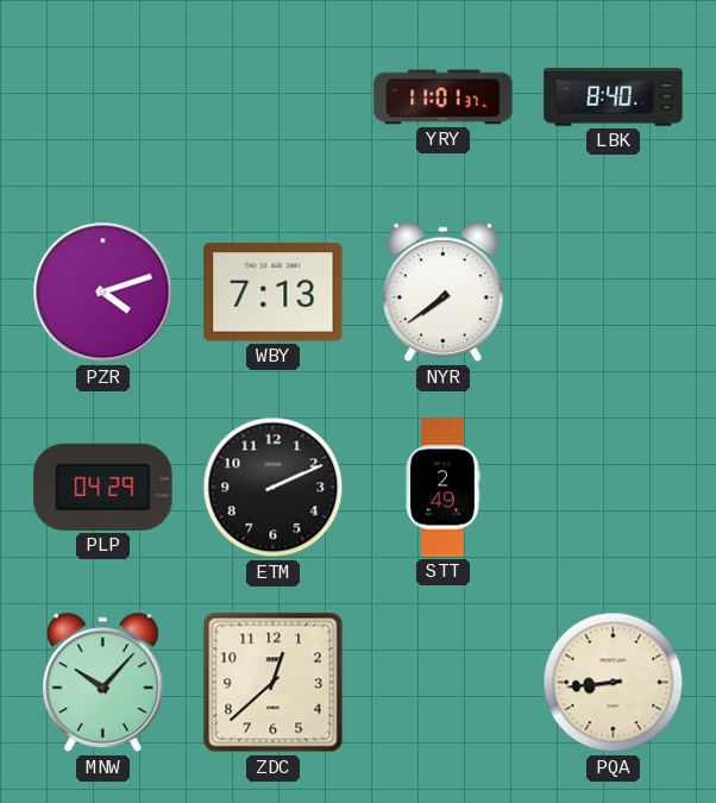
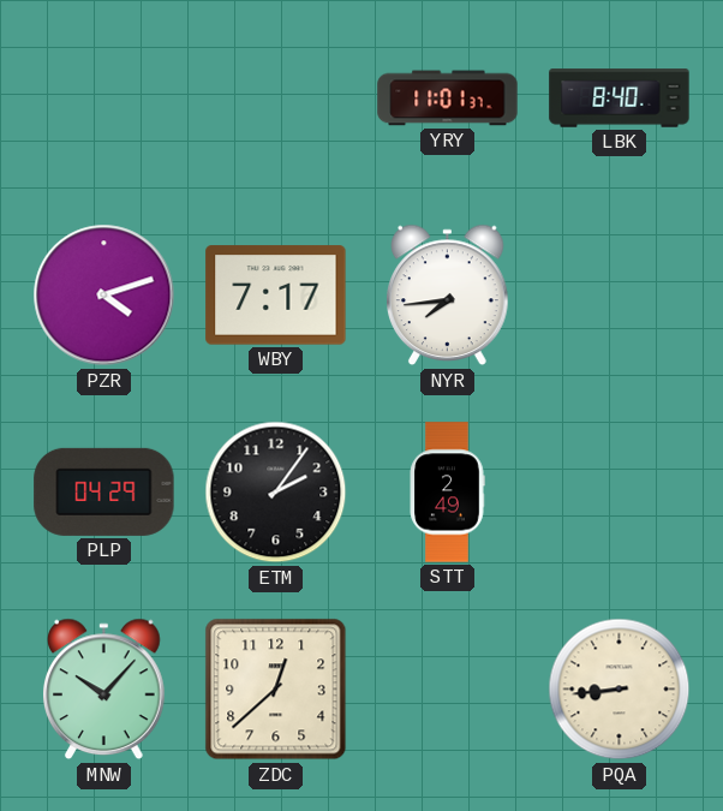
WBY: 7:13 -> 7:17 (276, 296)
NYR: 7:39 -> 7:44 (448, 296)
ETM: 2:11 -> 2:06 (276, 493)
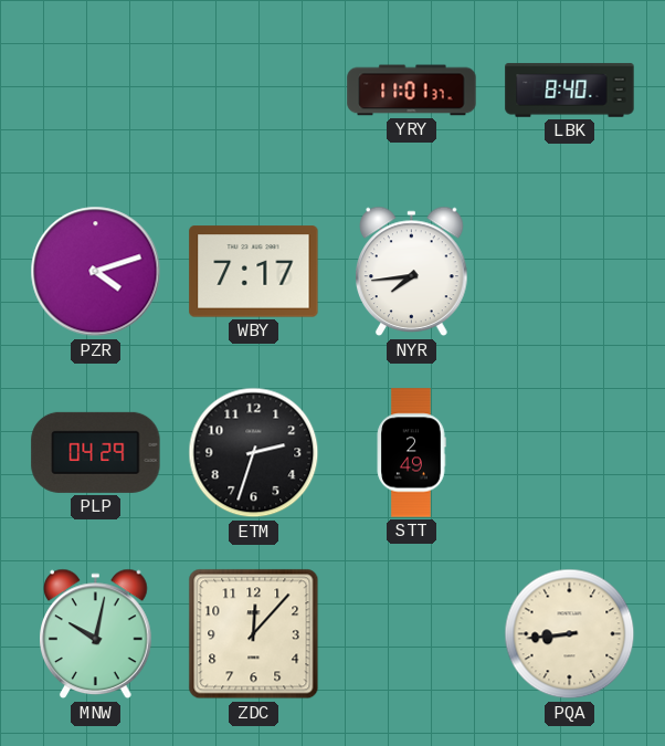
ETM: 2:06 -> 2:33 (254, 453)
MNW: 10:07 -> 10:02 (96, 634)
ZDC: 12:38 -> 12:07 (254, 634)
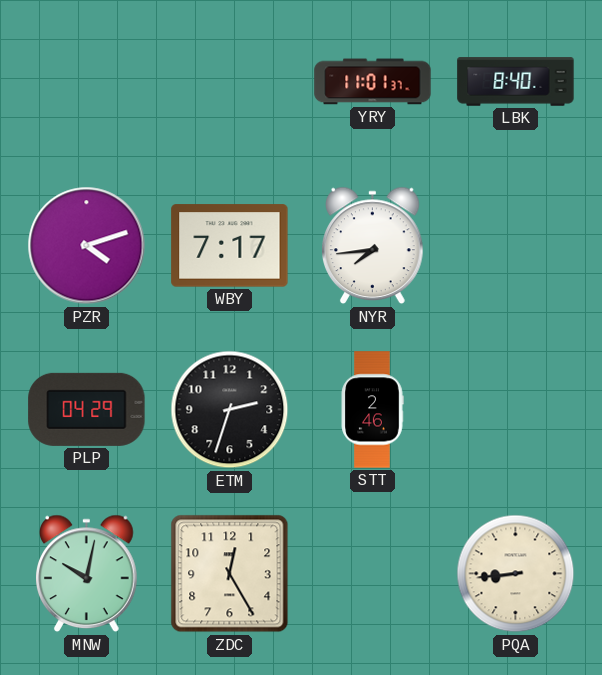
STT: 2:49 -> 2:46 (372, 410)
ZDC: 12:07 -> 12:25 (230, 574)
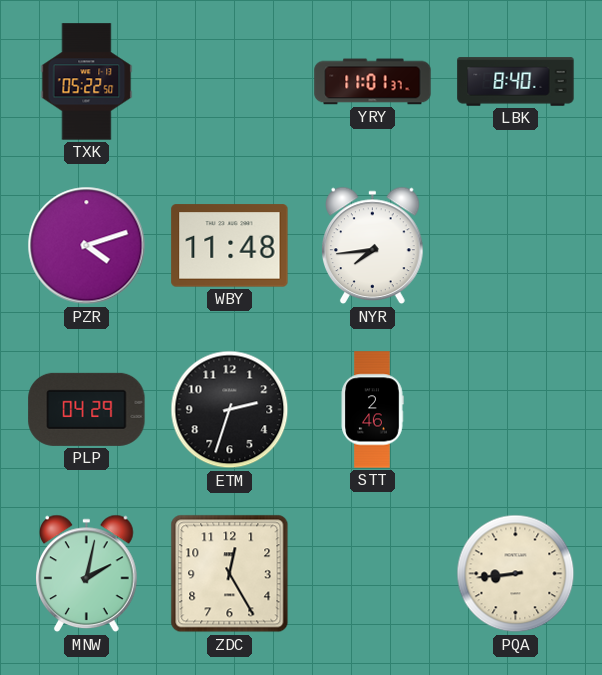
TXK: none -> 05:22 (87, 82)
WBY: 7:17 -> 11:48 (230, 246)
MNW: 10:02 -> 2:02 (87, 574)
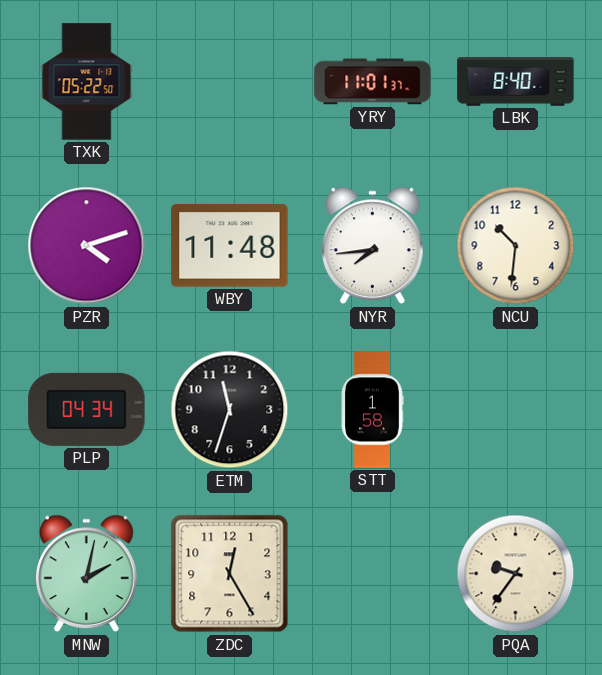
NCU: none -> 10:31 (516, 246)
PLP: 04:29 -> 04:34 (87, 409)
ETM: 2:33 -> 11:33 (230, 410)
STT: 2:46 -> 1:58 (372, 410)
PQA: 8:44 -> 9:36 (516, 574)
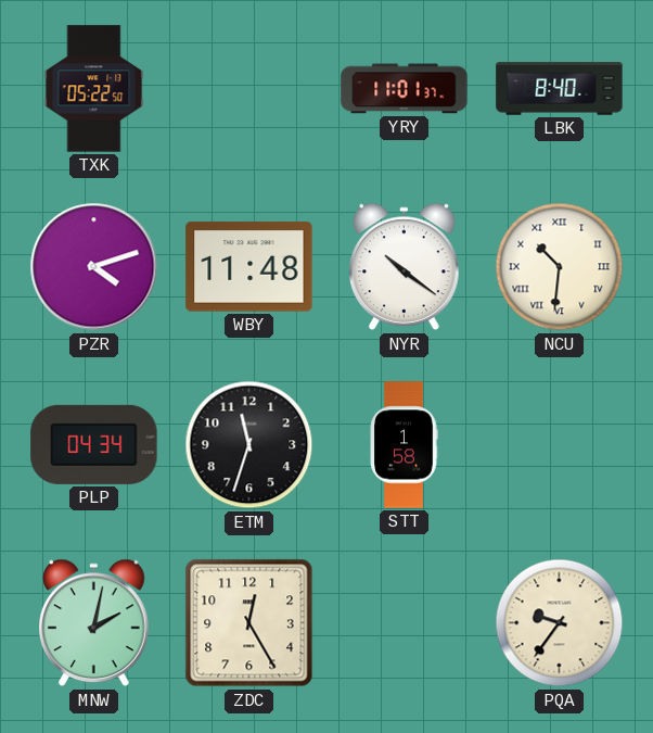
NYR: 7:44 -> 10:21 (405, 267)
NCU numerals: Arabic -> Roman (560, 267)
